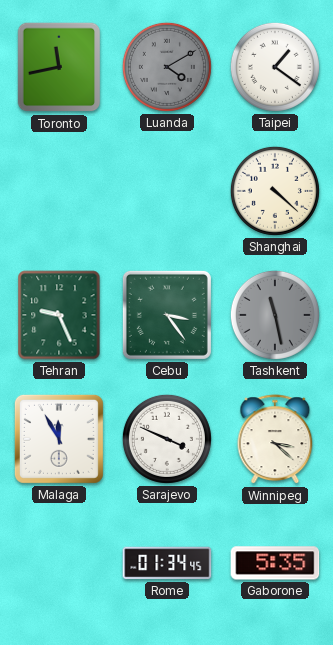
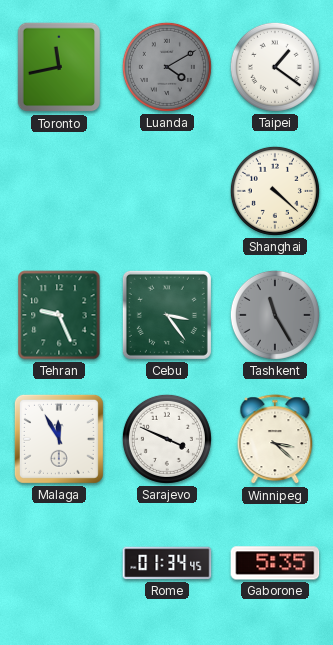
Tashkent: 11:28 -> 11:25 (275, 315)
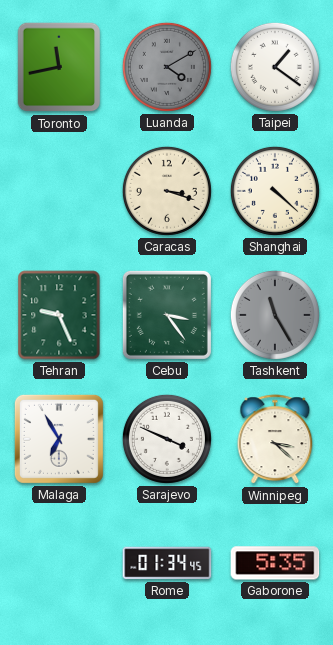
Caracas: none -> 3:18 (167, 191)
Malaga: 11:55 -> 6:55 (59, 439)
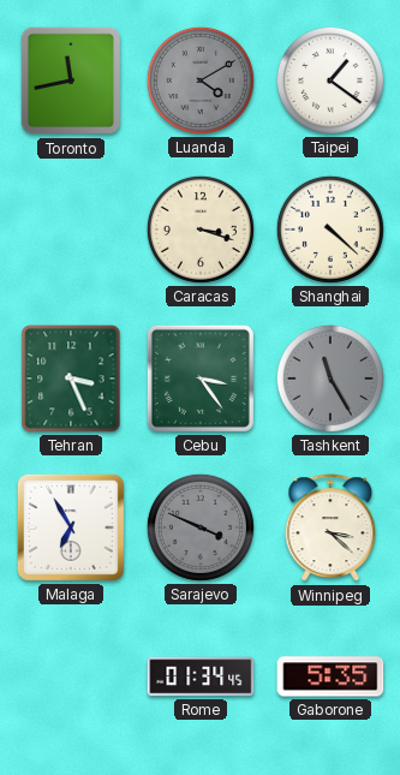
Tehran: 9:26 -> 3:26 (71, 378)
Sarajevo dial: white -> grey (201, 527)
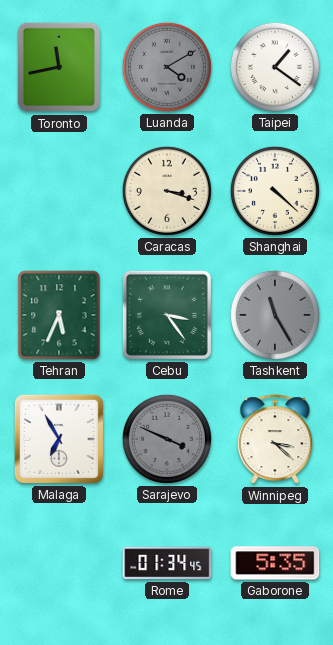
Tehran: 3:26 -> 5:34 (59, 315)
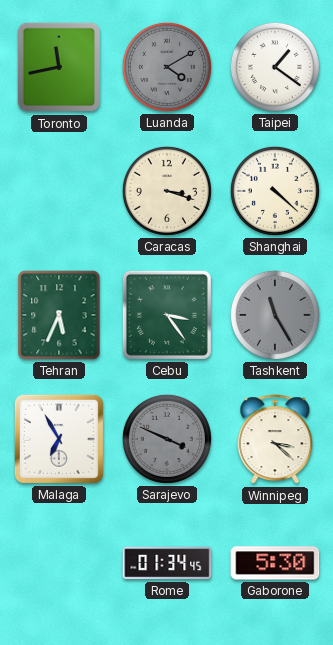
Gaborone: 5:35 -> 5:30 (275, 563)
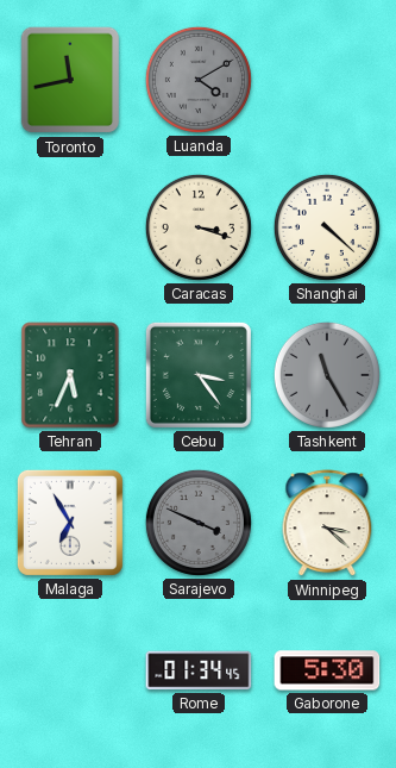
Taipei: 1:21 -> none (275, 67)
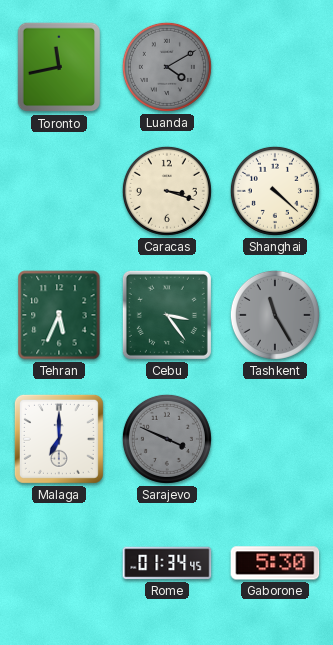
Malaga: 6:55 -> 7:00 (59, 439)
Winnipeg: 3:22 -> none (327, 524)
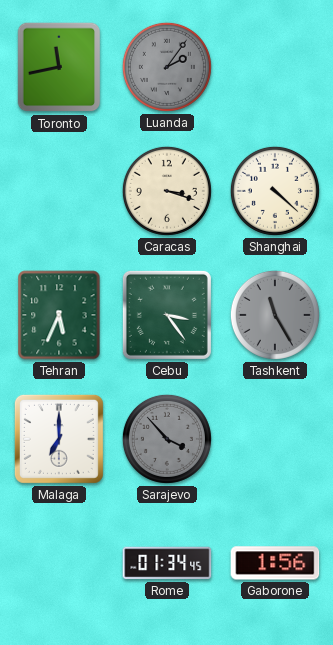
Luanda: 4:10 -> 2:06 (167, 67)
Sarajevo: 3:49 -> 3:53 (167, 439)
Gaborone: 5:30 -> 1:56 (275, 563)
